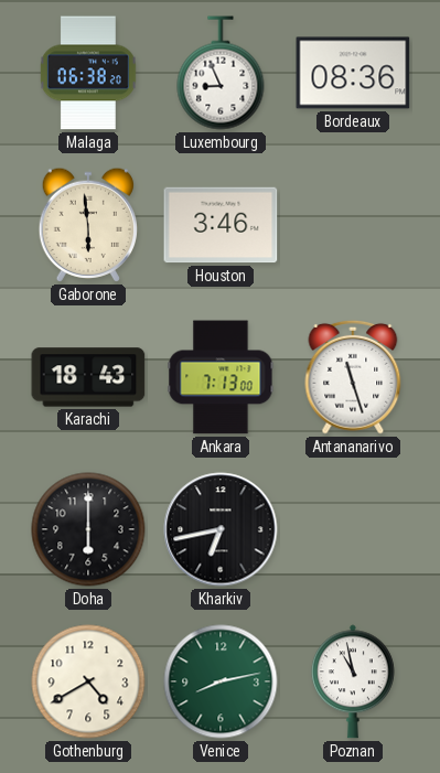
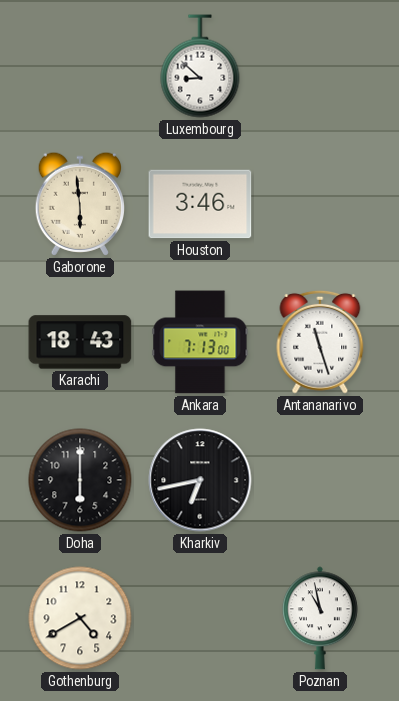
Malaga: 06:38 -> none (88, 73)
Luxembourg: 8:56 -> 8:52 (200, 66)
Bordeaux: 08:36 -> none (353, 73)
Venice: 8:13 -> none (221, 681)
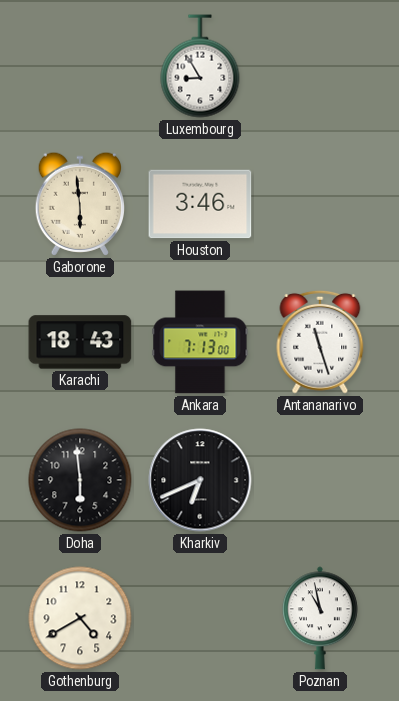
Luxembourg: 8:52 -> 8:55 (200, 66)
Doha: 6:00 -> 5:59 (80, 480)
Kharkiv: 6:43 -> 6:41 (200, 480)
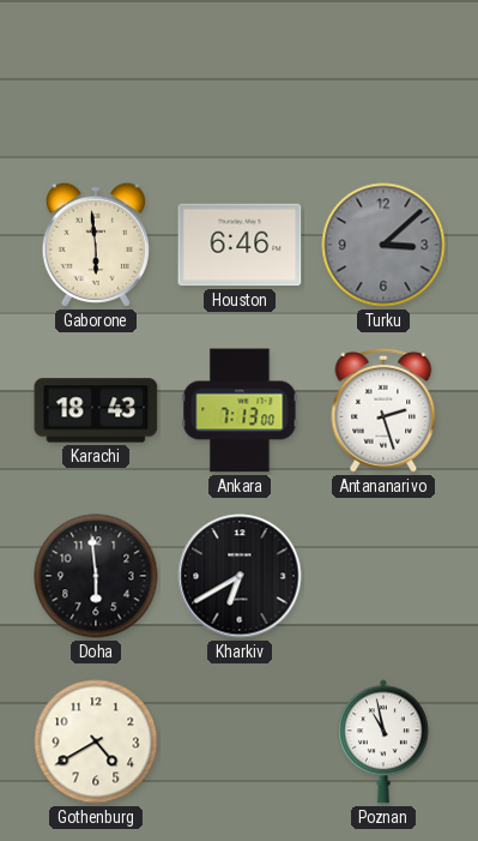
Luxembourg: 8:55 -> none (200, 66)
Houston: 3:46 -> 6:46 (240, 245)
Turku: none -> 3:08 (383, 245)
Antananarivo: 11:27 -> 2:27 (383, 410)
Kharkiv: 6:41 -> 6:40 (240, 576)
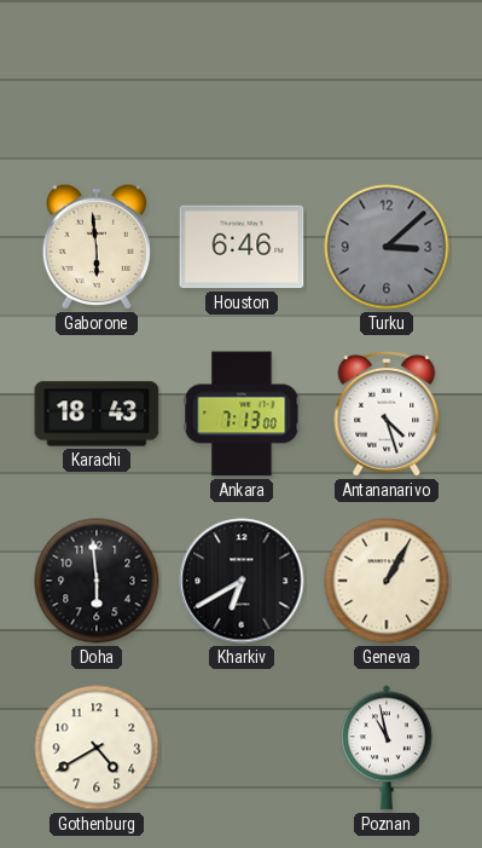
Antananarivo: 2:27 -> 4:27 (387, 414)
Geneva: none -> 1:05 (387, 581)
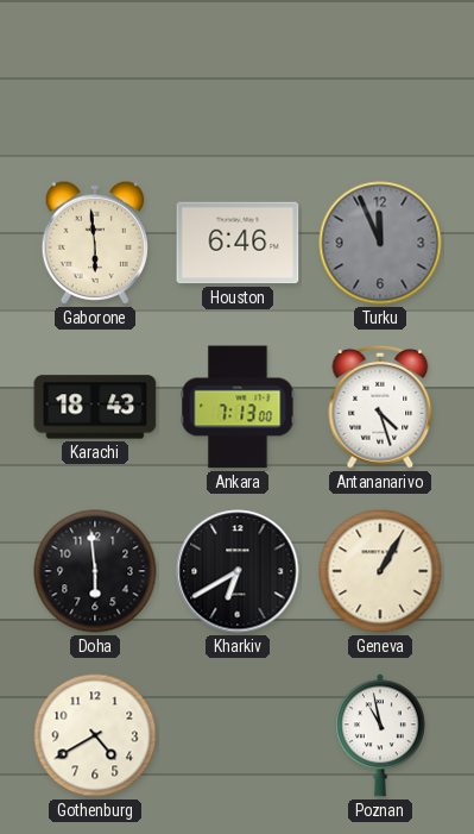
Turku: 3:08 -> 11:56 (380, 243)
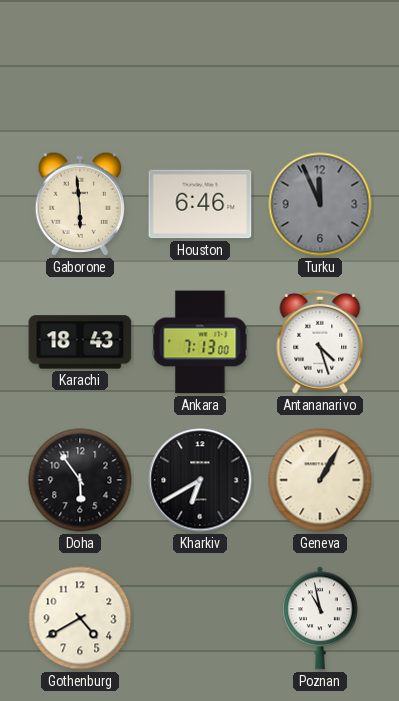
Doha: 5:59 -> 5:54 (80, 480)
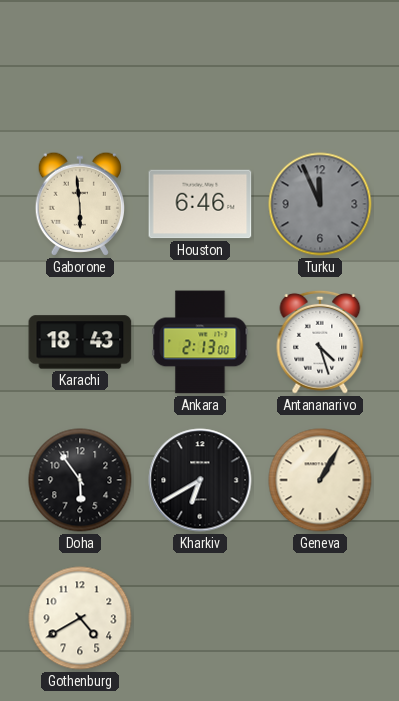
Ankara: 7:13 -> 2:13 (200, 342)
Poznan: 10:58 -> none (320, 618)
